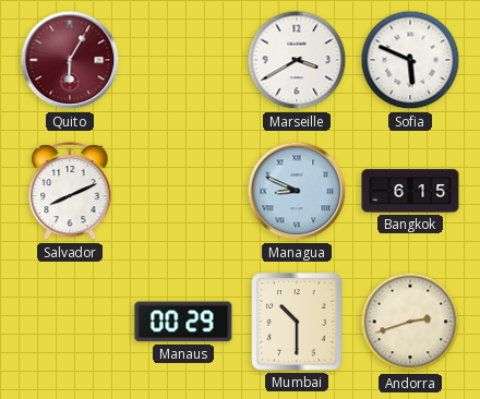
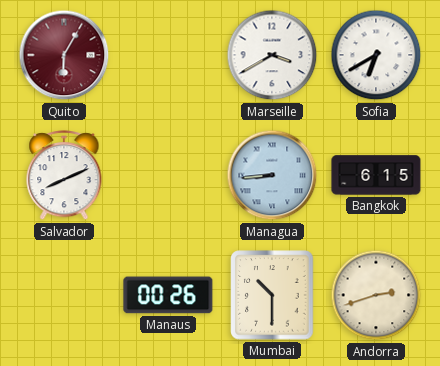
Sofia: 5:49 -> 6:40 (376, 55)
Managua: 8:49 -> 8:44 (272, 175)
Manaus: 00:29 -> 00:26 (168, 295)
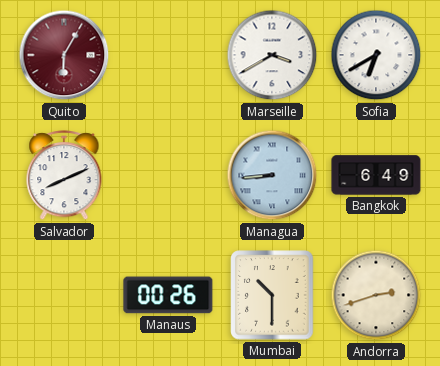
Bangkok: 6:15 -> 6:49 (376, 175)
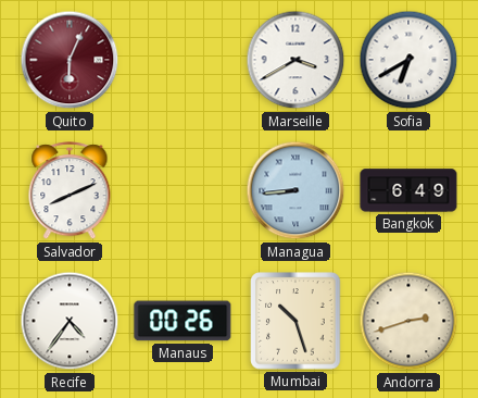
Quito: 6:05 -> 6:04 (70, 60)
Recife: none -> 4:36 (70, 321)
Mumbai: 10:30 -> 10:27 (295, 321)
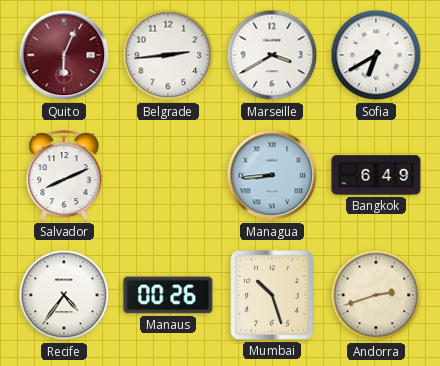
Belgrade: none -> 2:44 (168, 55)
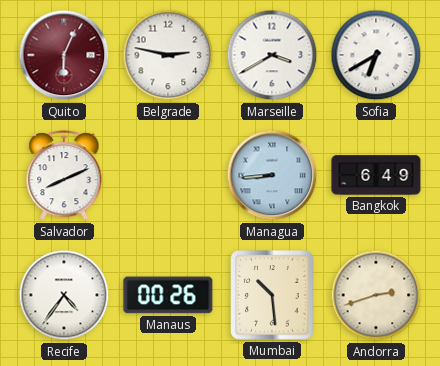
Belgrade: 2:44 -> 2:47 (168, 55)
Mumbai: 10:27 -> 10:29 (272, 295)
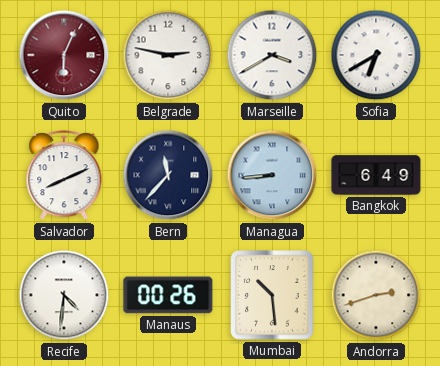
Bern: none -> 11:37 (168, 175)
Recife: 4:36 -> 4:31 (64, 295)
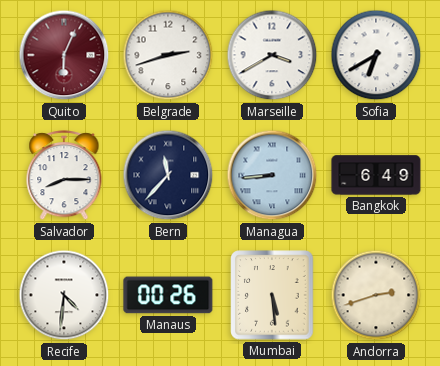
Belgrade: 2:47 -> 2:42 (168, 55)
Salvador: 8:11 -> 8:15 (64, 176)
Mumbai: 10:29 -> 5:29 (272, 295)
